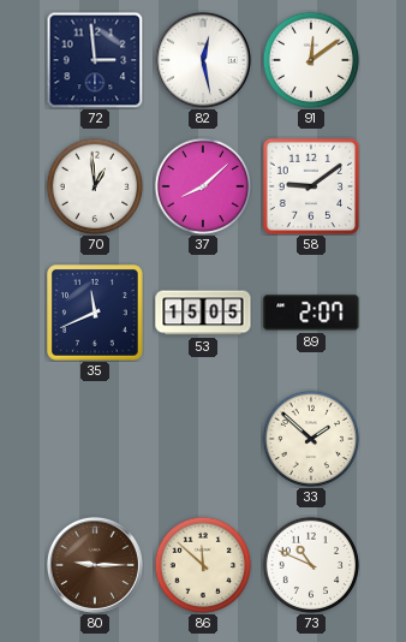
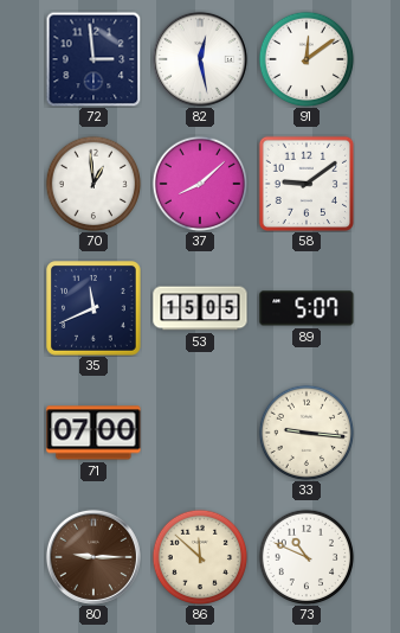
89: 2:07 -> 5:07 (307, 308)
71: none -> 07:00 (93, 433)
33: 1:52 -> 9:16 (307, 433)
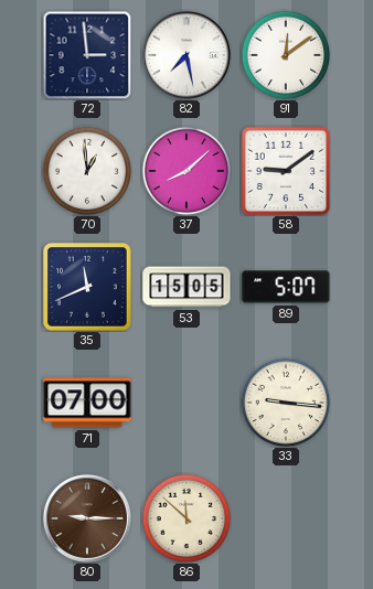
82: 12:28 -> 7:28 (186, 55)
73: 10:49 -> none (307, 557)
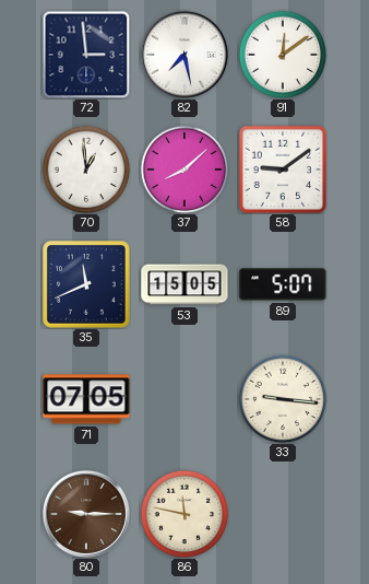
71: 07:00 -> 07:05 (86, 399)
86: 11:52 -> 11:47 (184, 514)
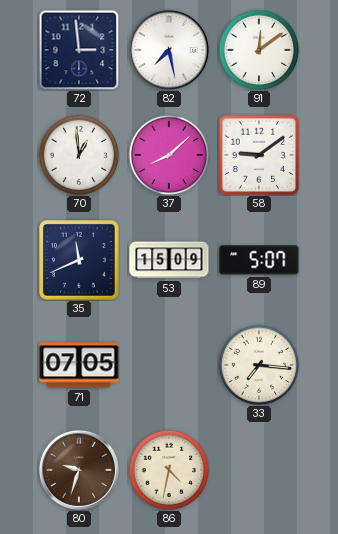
53: 15:05 -> 15:09 (169, 260)
33: 9:16 -> 7:16 (259, 365)
80: 9:15 -> 9:33 (79, 470)
86: 11:47 -> 4:32 (169, 470)
